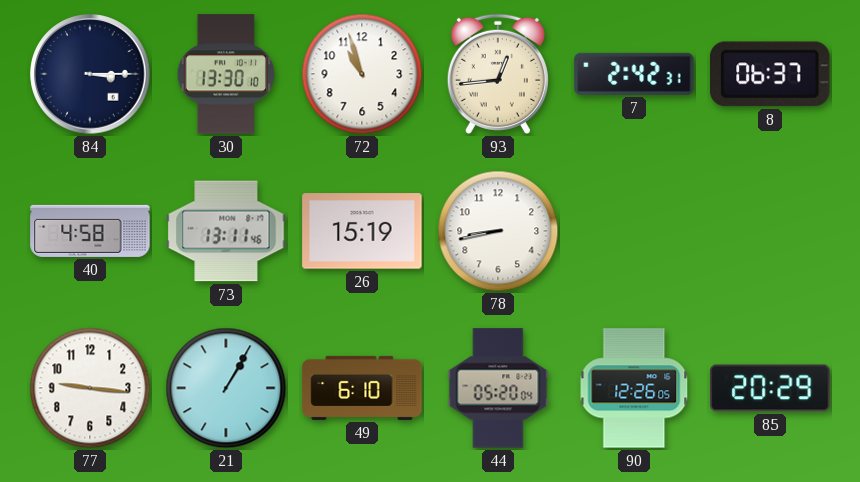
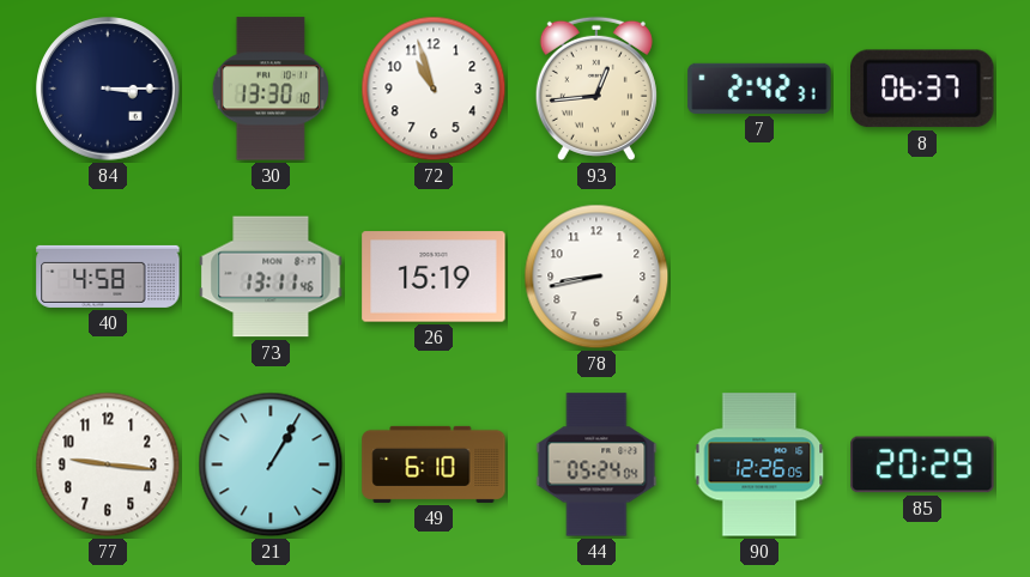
44: 05:20 -> 05:24 (596, 464)
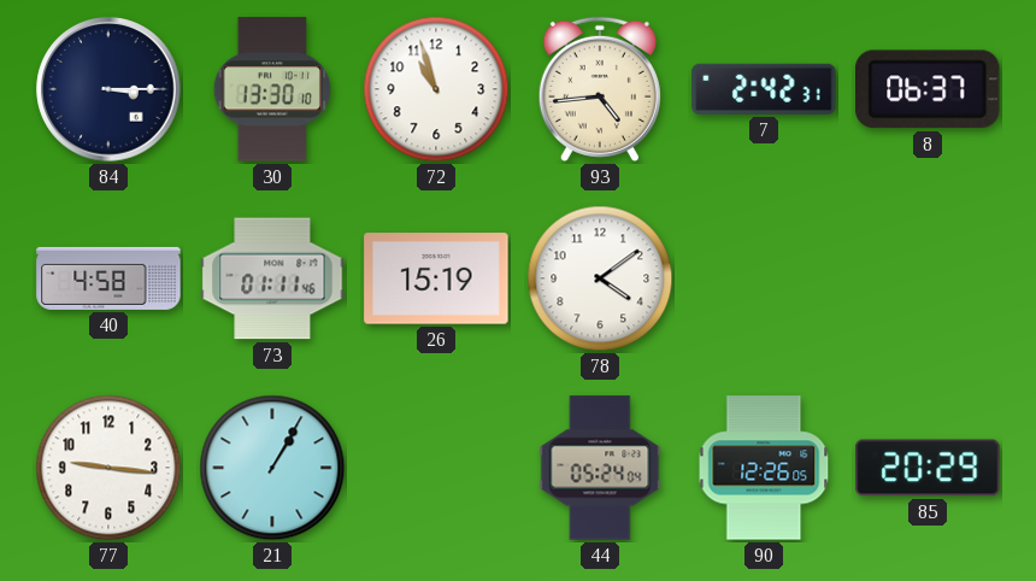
93: 12:44 -> 4:44 (600, 89)
73: 13:11 -> 01:11 (272, 278)
78: 8:43 -> 4:09 (600, 278)
49: 6:10 -> none (434, 464)
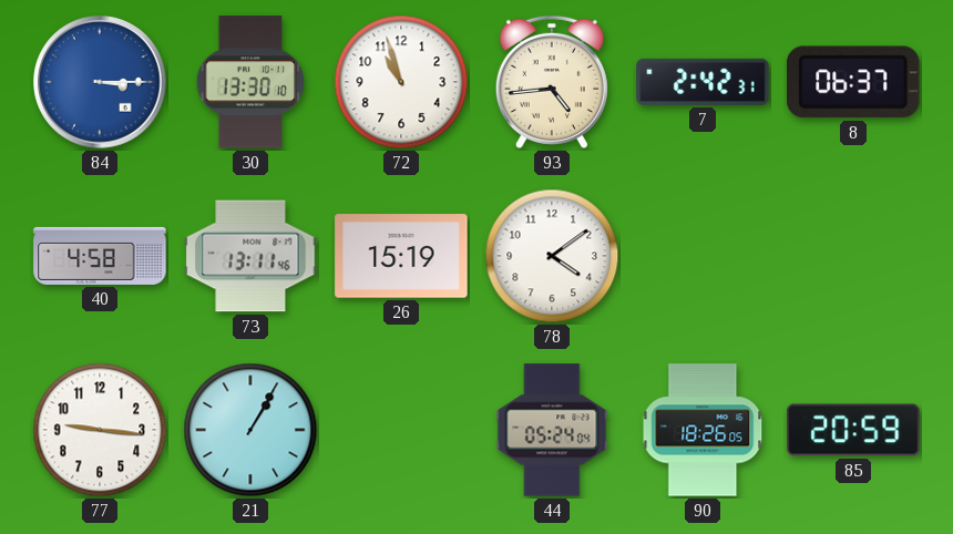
84 dial: navy -> blue (100, 82)
73: 01:11 -> 13:11 (250, 256)
90: 12:26 -> 18:26 (703, 430)
85: 20:29 -> 20:59 (853, 430)
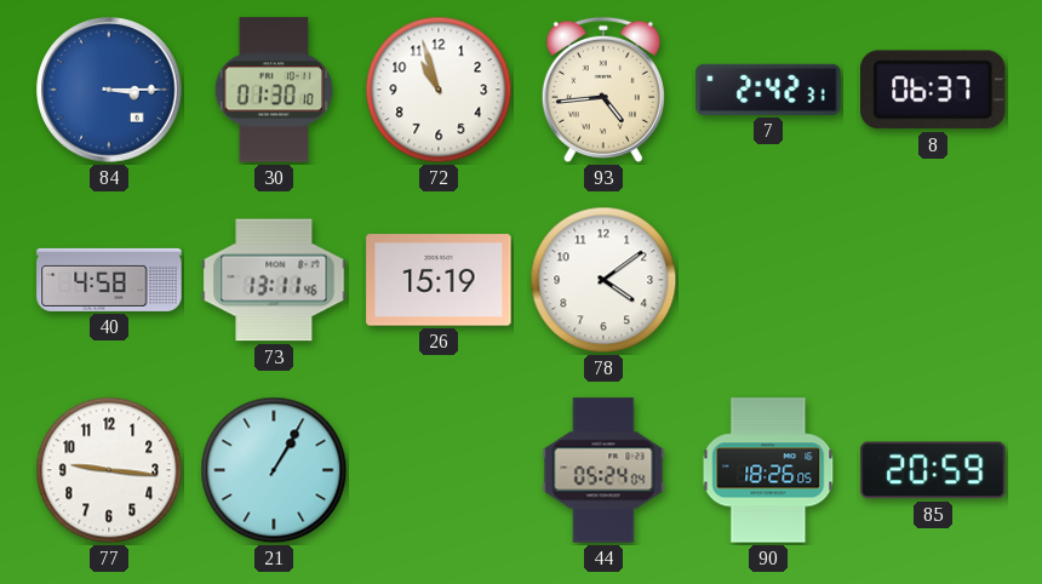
30: 13:30 -> 01:30 (274, 90)
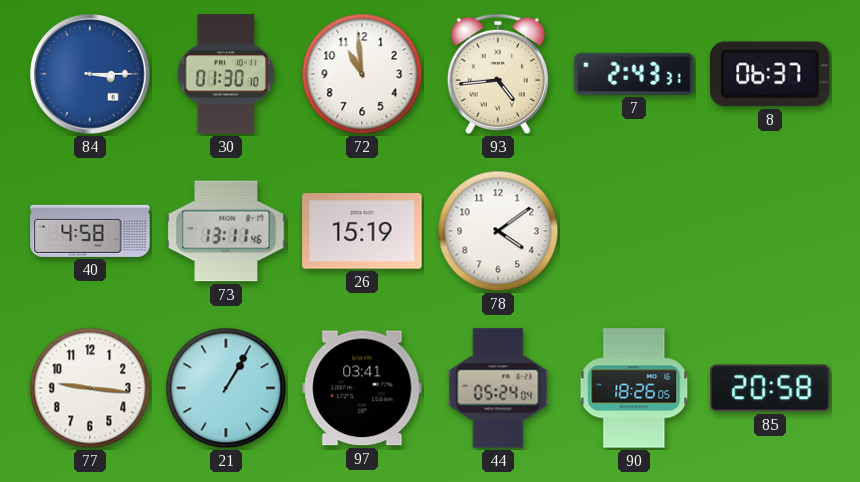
72: 10:57 -> 10:59 (362, 74)
7: 2:42 -> 2:43 (634, 74)
97: none -> 03:41 (362, 388)
85: 20:59 -> 20:58 (770, 388)
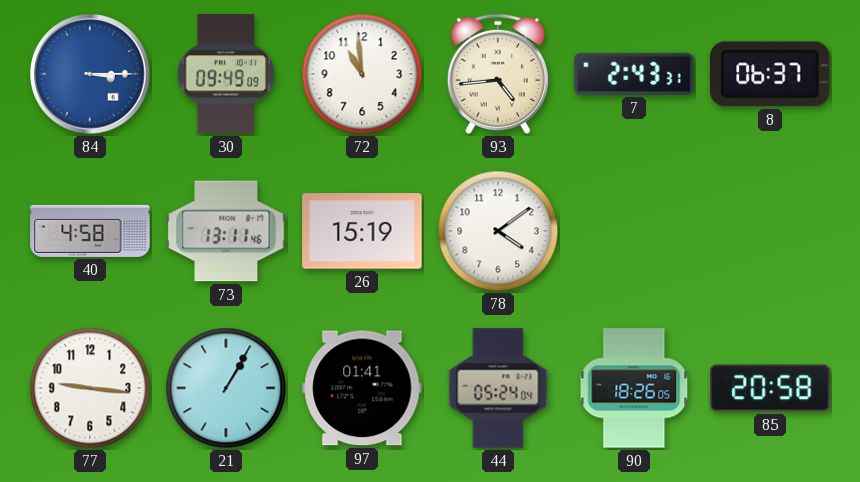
30: 01:30 -> 09:49 (226, 74)
97: 03:41 -> 01:41 (362, 388)
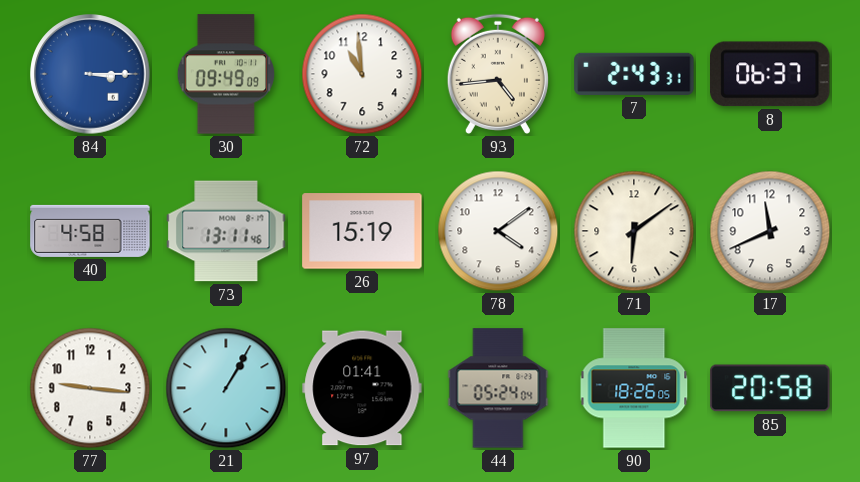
71: none -> 6:09 (634, 231)
17: none -> 11:41 (770, 231)
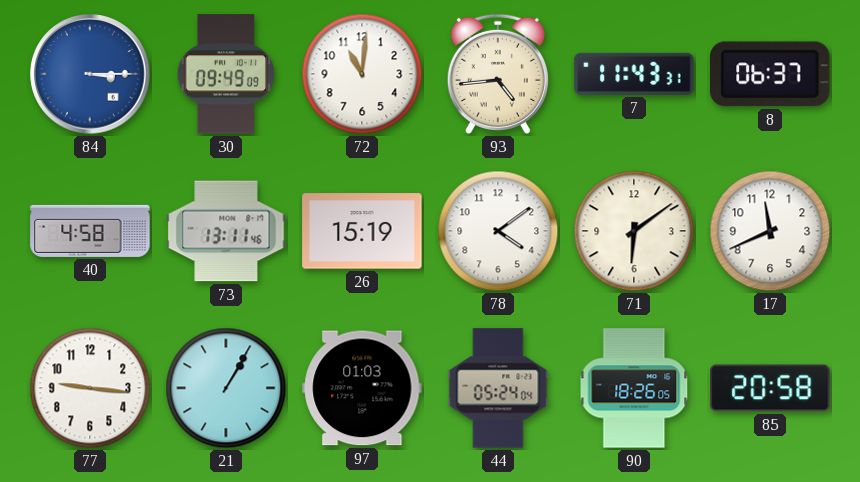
72: 10:59 -> 11:01 (362, 74)
7: 2:43 -> 11:43 (634, 74)
97: 01:41 -> 01:03 (362, 388)
